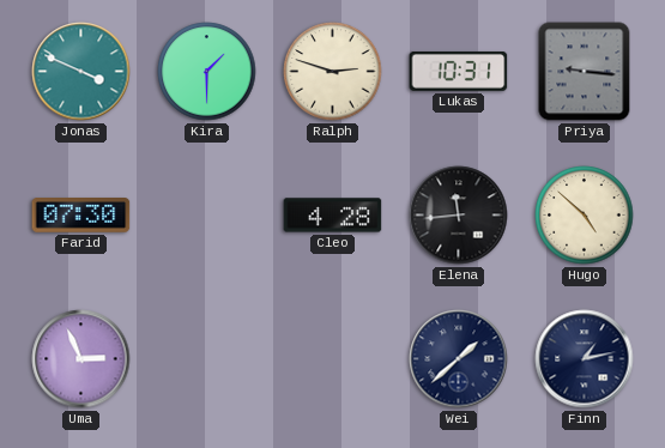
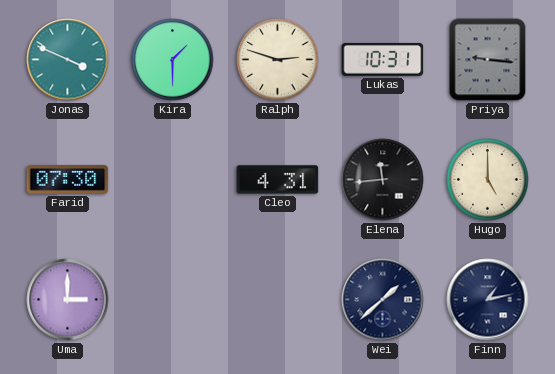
Cleo: 4:28 -> 4:31 (278, 180)
Hugo: 4:52 -> 5:00 (488, 180)
Uma: 2:56 -> 3:00 (68, 300)
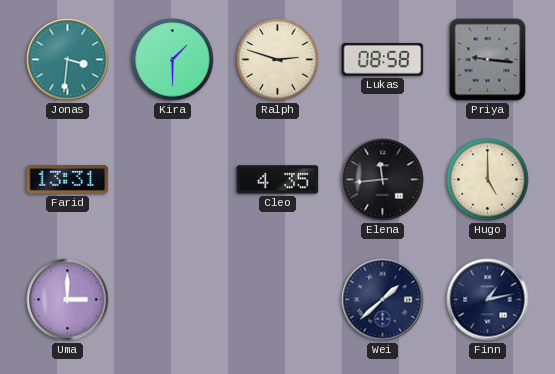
Jonas: 3:49 -> 3:31 (68, 60)
Lukas: 10:31 -> 08:58 (383, 59)
Farid: 07:30 -> 13:31 (68, 180)
Cleo: 4:31 -> 4:35 (278, 180)
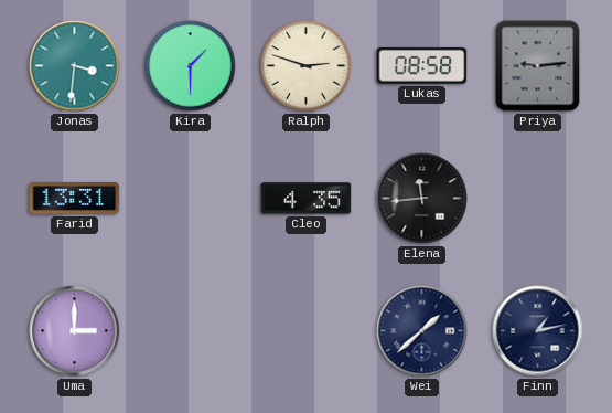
Priya: 9:16 -> 9:14 (538, 66)
Hugo: 5:00 -> none (488, 180)
